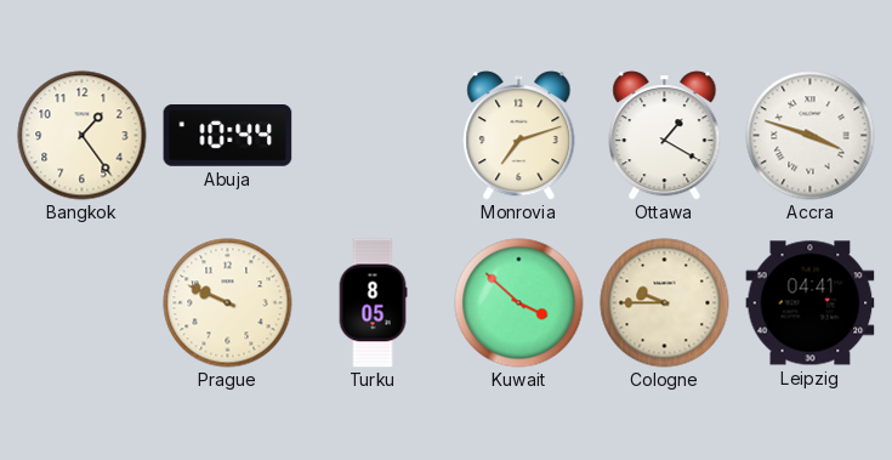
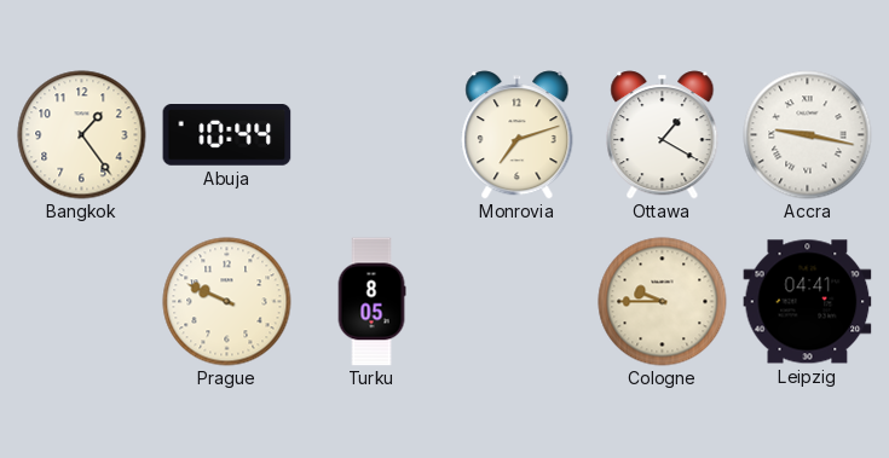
Accra: 3:48 -> 9:17 (808, 135)
Kuwait: 3:52 -> none (519, 303)
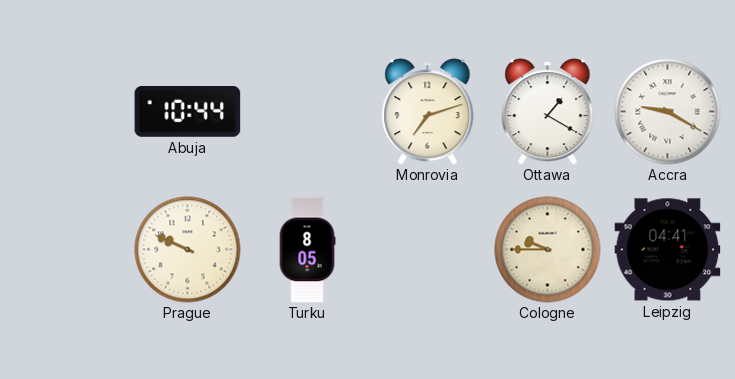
Bangkok: 1:24 -> none (82, 135)
Accra: 9:17 -> 9:20 (668, 112)
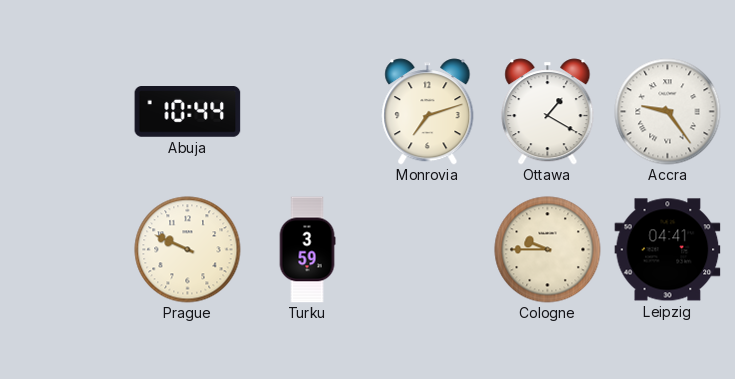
Accra: 9:20 -> 9:24 (668, 112)
Turku: 8:05 -> 3:59 (307, 250)
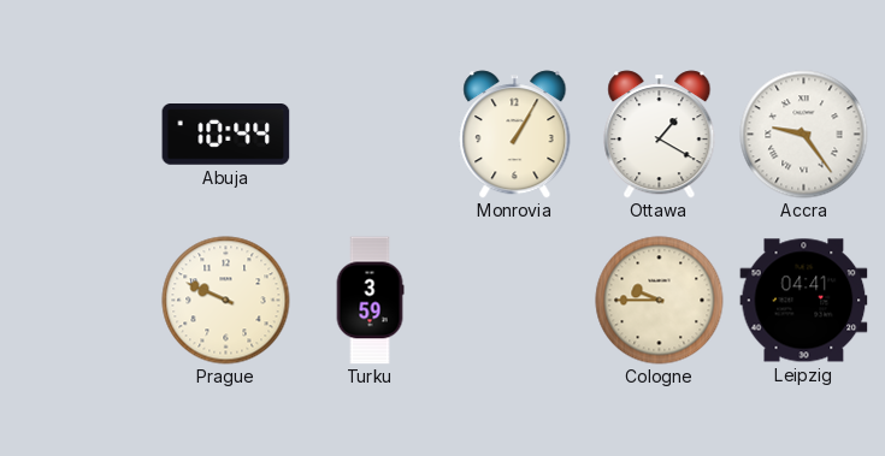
Monrovia: 7:12 -> 1:05 (515, 135)
